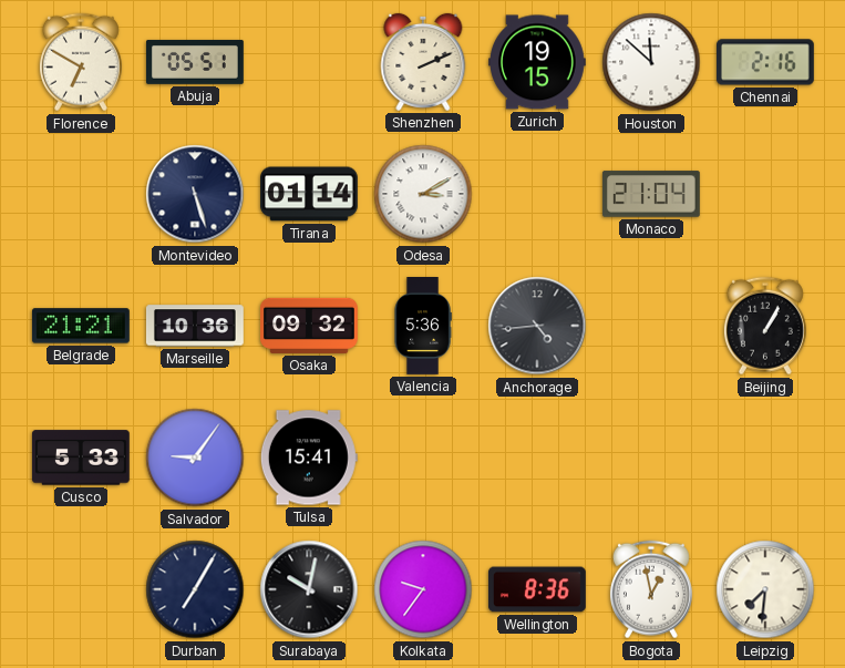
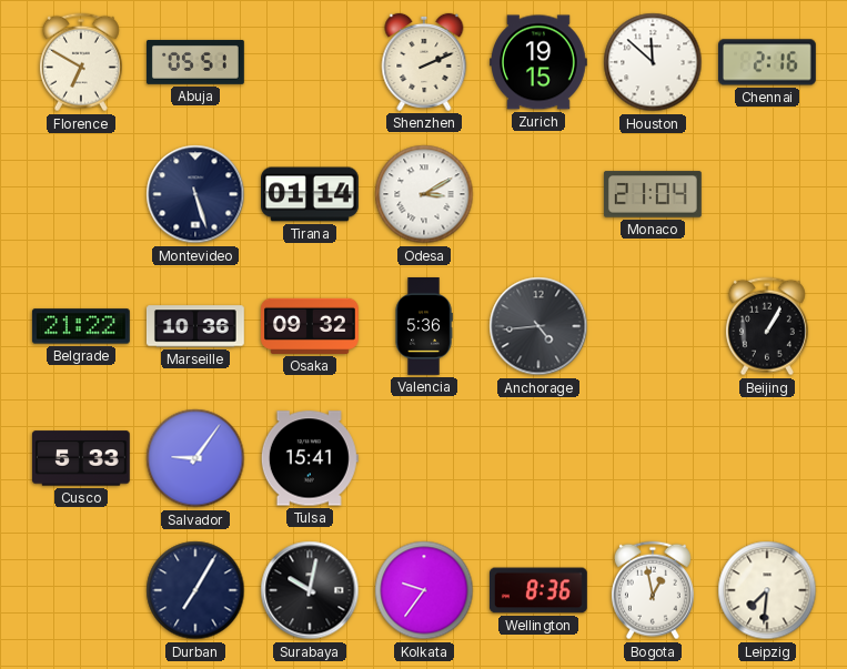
Belgrade: 21:21 -> 21:22 (81, 326)
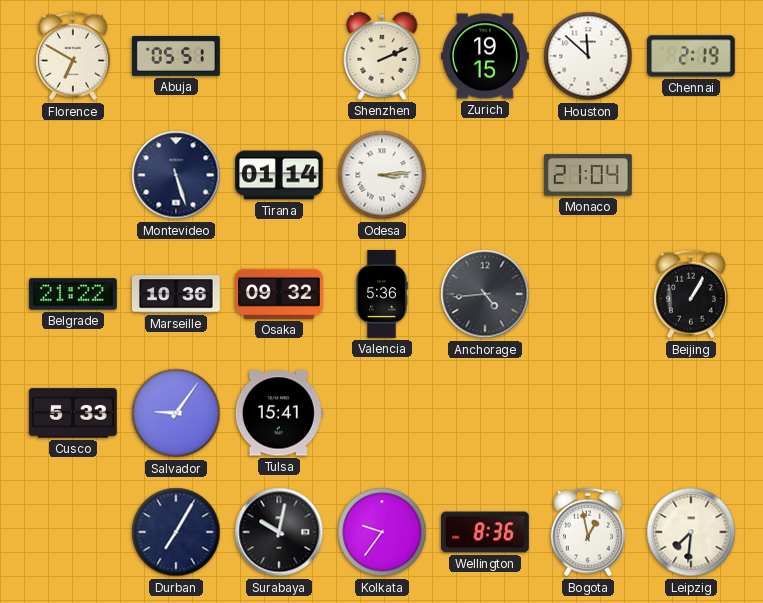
Chennai: 2:16 -> 2:19 (692, 56)
Odesa: 3:10 -> 3:14 (382, 175)
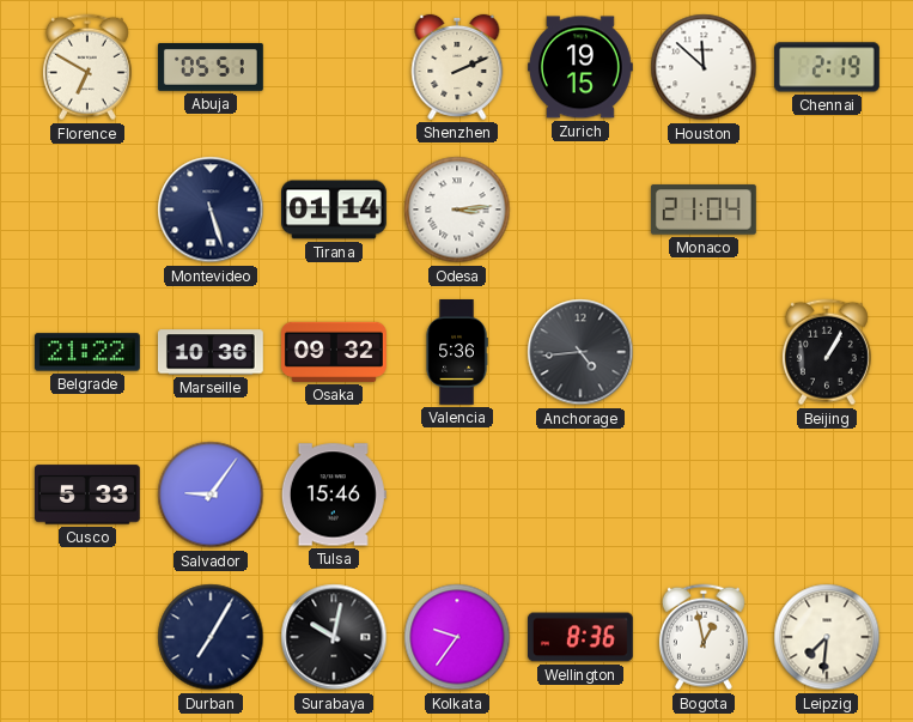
Tulsa: 15:41 -> 15:46 (334, 495)
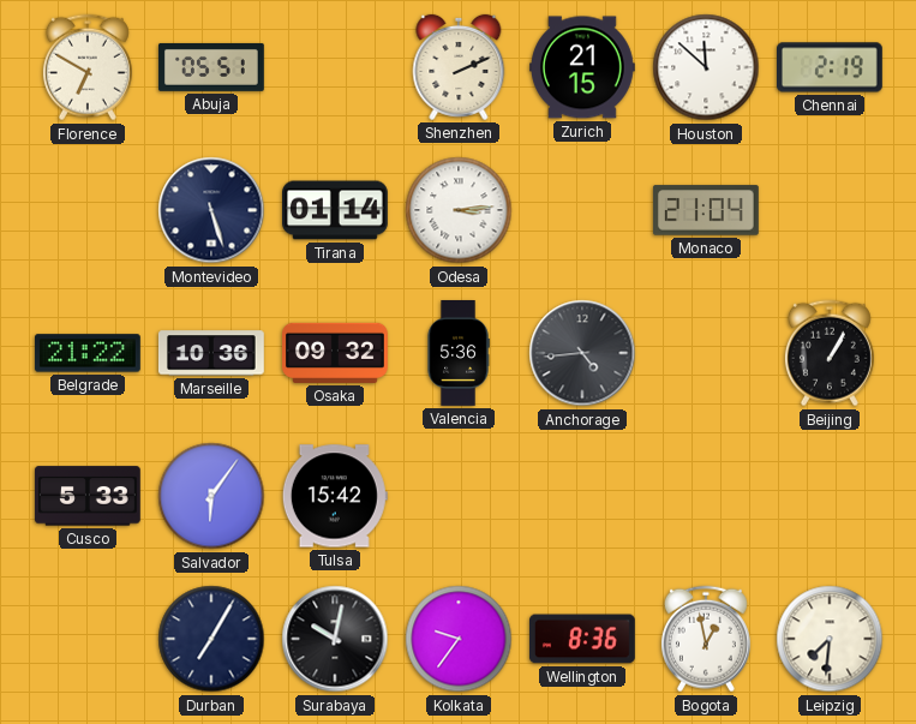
Zurich: 19:15 -> 21:15 (583, 67)
Salvador: 9:06 -> 6:06 (211, 496)
Tulsa: 15:46 -> 15:42 (335, 496)
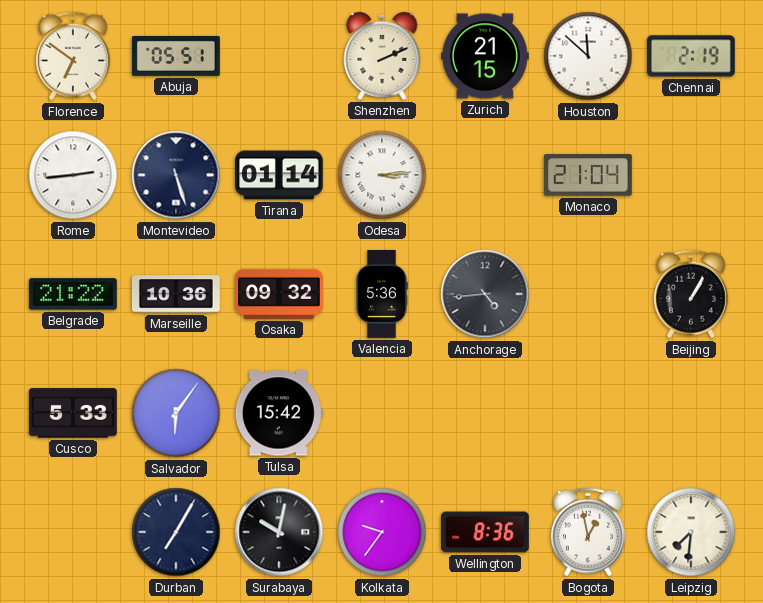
Florence: 6:50 -> 6:51 (73, 56)
Rome: none -> 2:44 (73, 175)
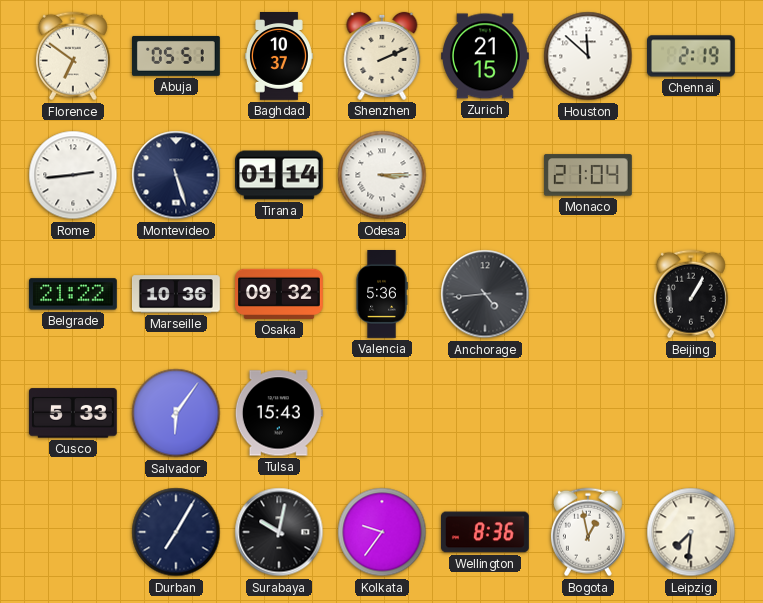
Baghdad: none -> 10:37 (280, 57)
Odesa: 3:14 -> 3:15 (382, 175)
Tulsa: 15:42 -> 15:43 (279, 413)
